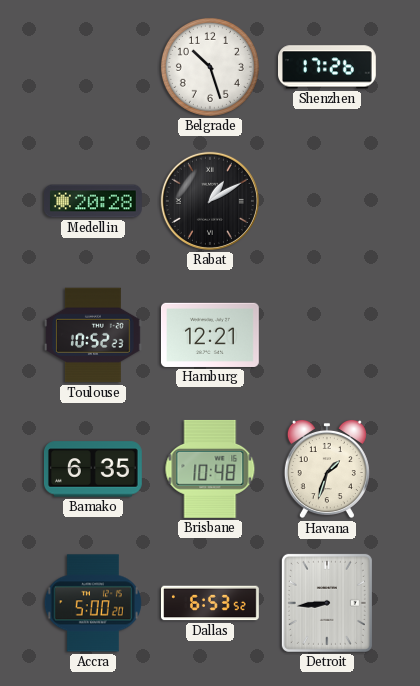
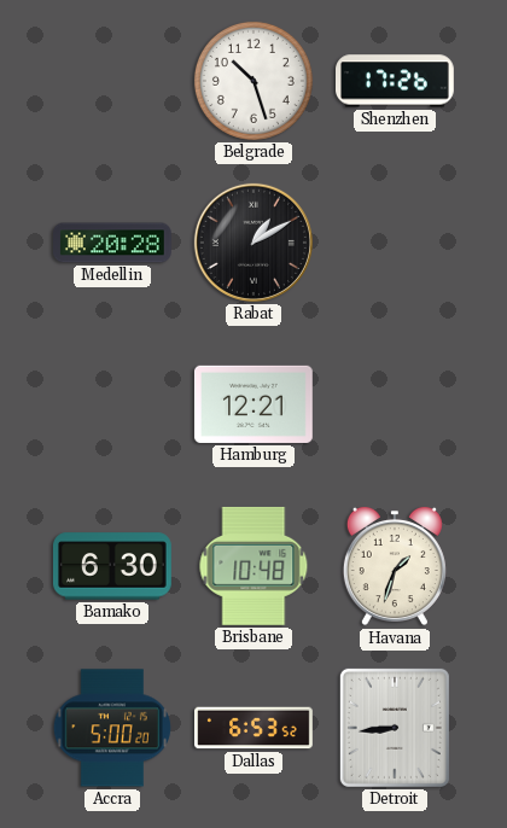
Toulouse: 10:52 -> none (93, 335)
Bamako: 6:35 -> 6:30 (112, 566)
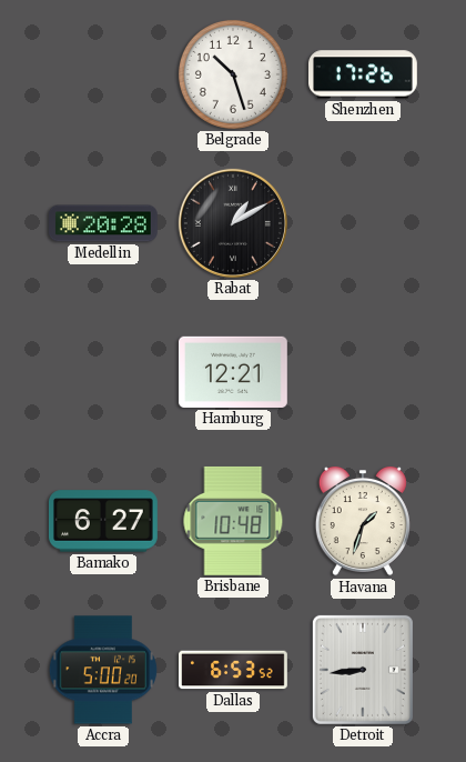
Bamako: 6:30 -> 6:27 (103, 521)
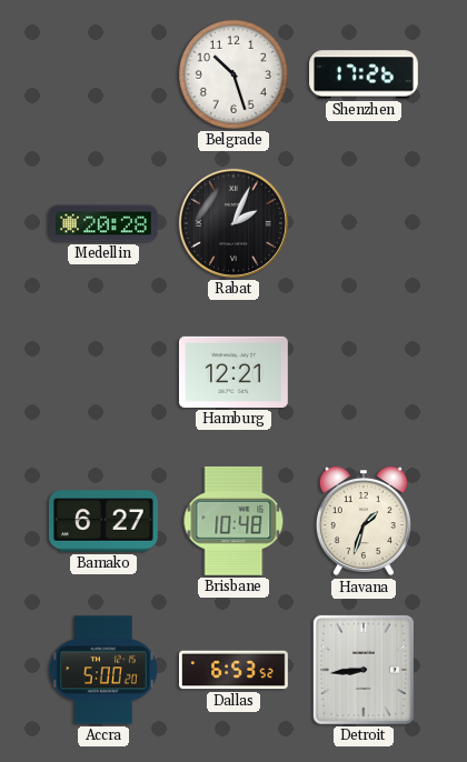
Rabat: 1:10 -> 2:04 (233, 223)
